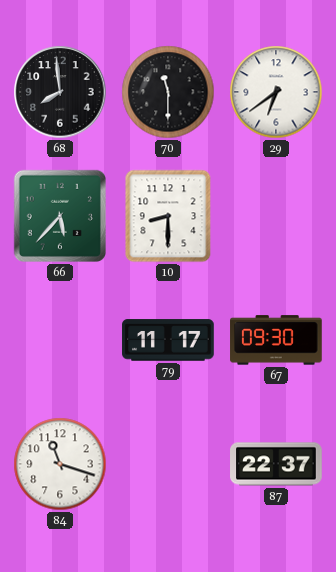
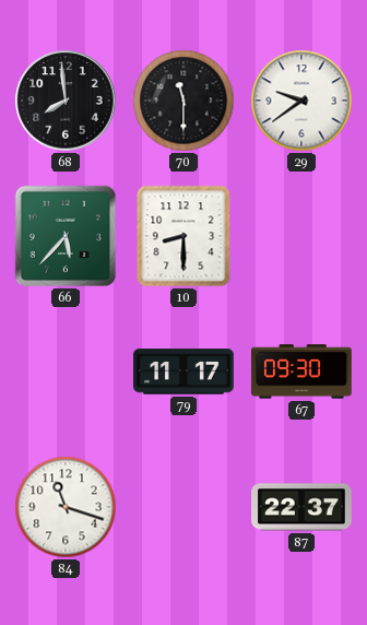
29: 6:39 -> 9:39 (301, 101)
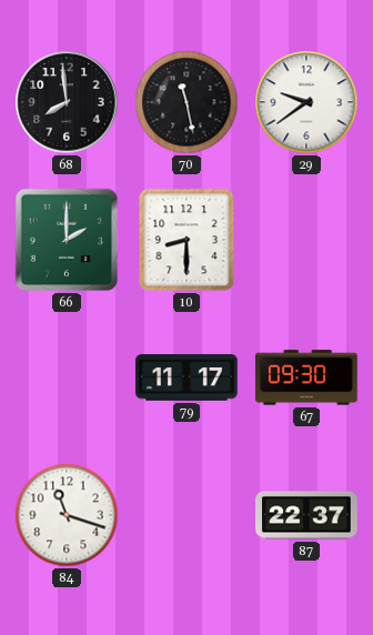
70: 11:30 -> 11:28 (186, 102)
66: 5:37 -> 2:00 (67, 240)
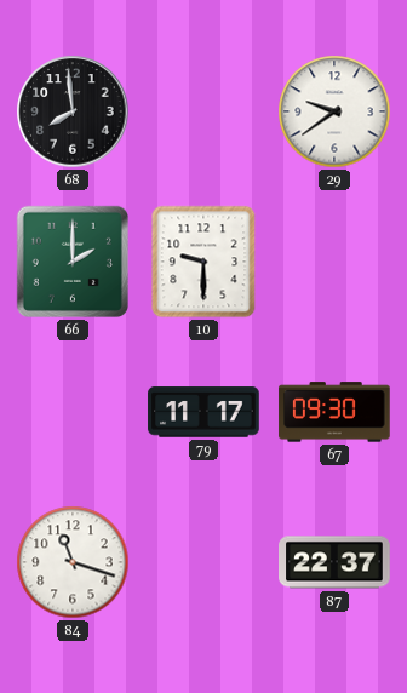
70: 11:28 -> none (186, 102)
10: 8:30 -> 9:30 (203, 262)
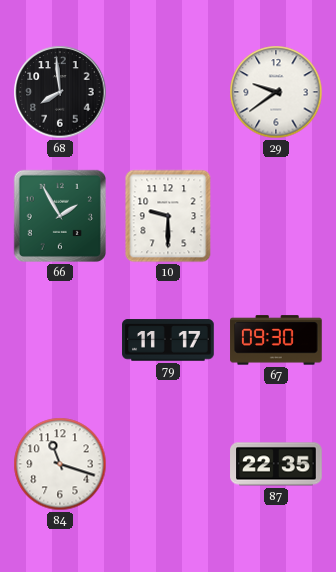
66: 2:00 -> 1:55 (60, 216)
87: 22:37 -> 22:35 (276, 464)
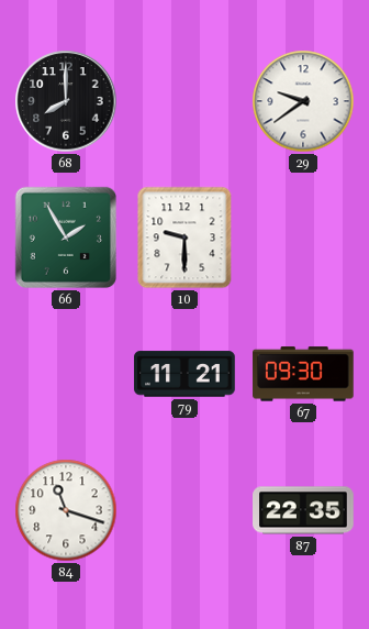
68: 7:59 -> 8:00 (66, 101)
79: 11:17 -> 11:21 (185, 374)
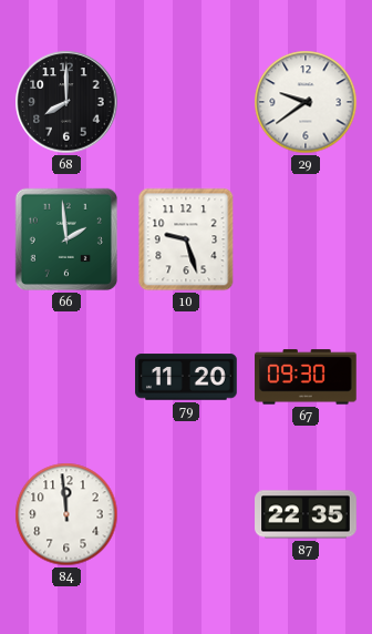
66: 1:55 -> 1:59 (66, 239)
10: 9:30 -> 9:27 (186, 239)
79: 11:21 -> 11:20 (186, 377)
84: 11:18 -> 11:59 (66, 514)
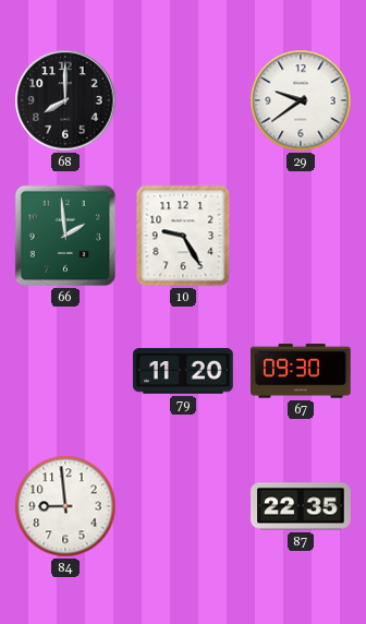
10: 9:27 -> 9:25 (183, 236)
84: 11:59 -> 8:59 (65, 506)
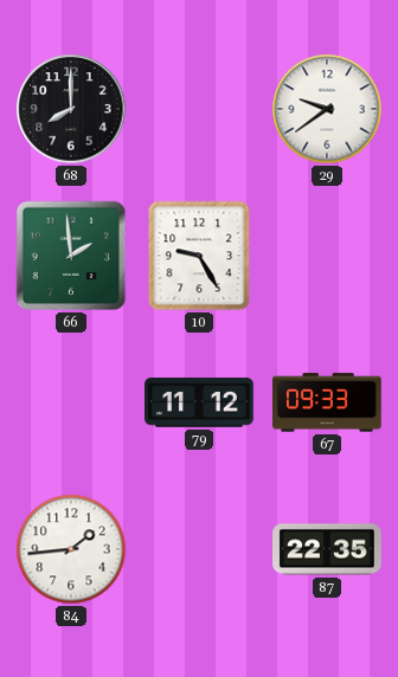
79: 11:20 -> 11:12 (199, 402)
67: 09:30 -> 09:33 (327, 402)
84: 8:59 -> 1:44 (71, 549)
